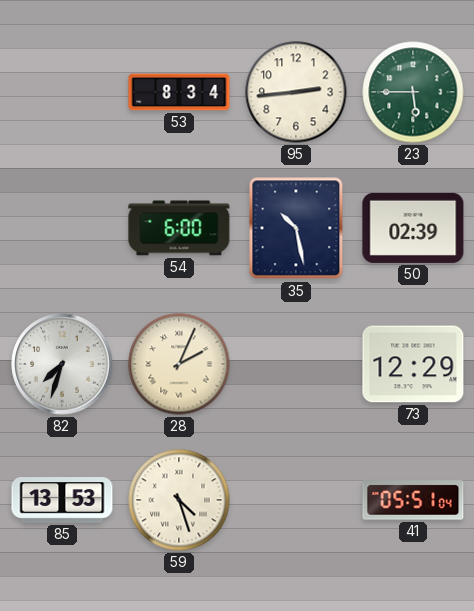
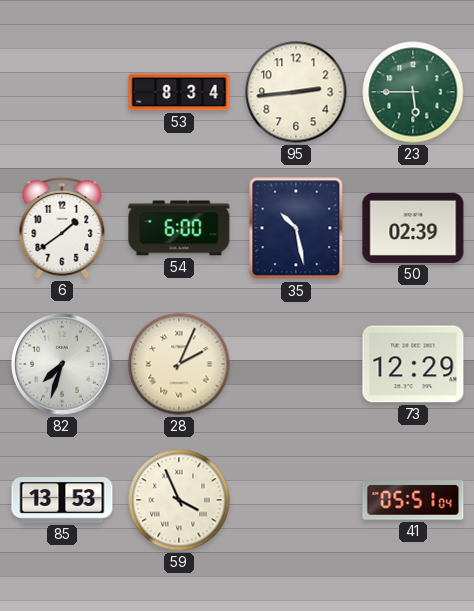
6: none -> 1:39 (62, 228)
59: 4:27 -> 3:56 (179, 500)
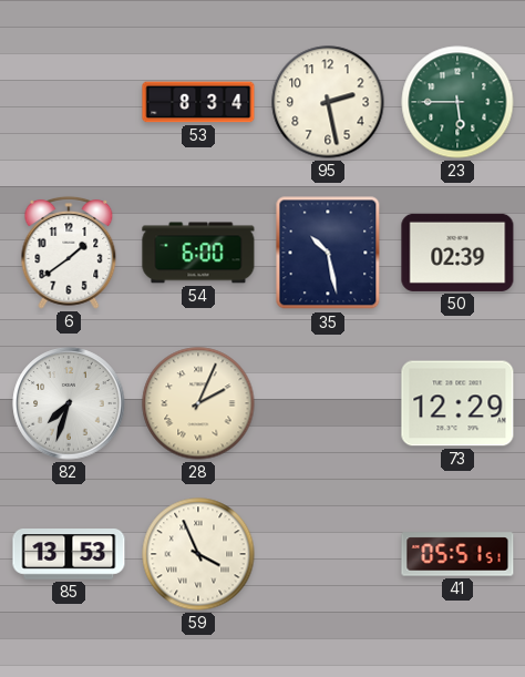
95: 2:44 -> 2:28 (328, 102)
41: 05:51:04 -> 05:51:51 (457, 554)
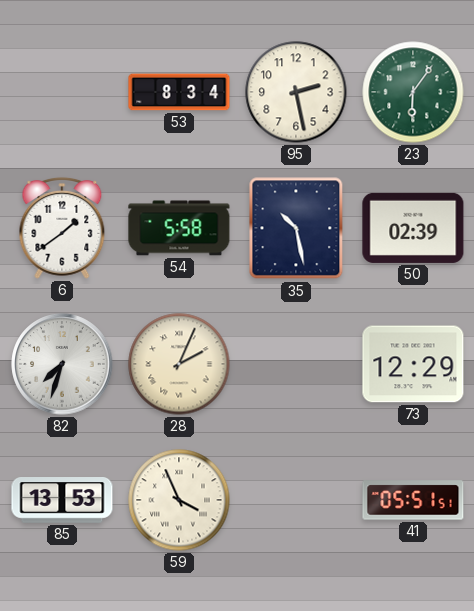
23: 5:45 -> 6:06 (413, 92)
54: 6:00 -> 5:58 (179, 228)
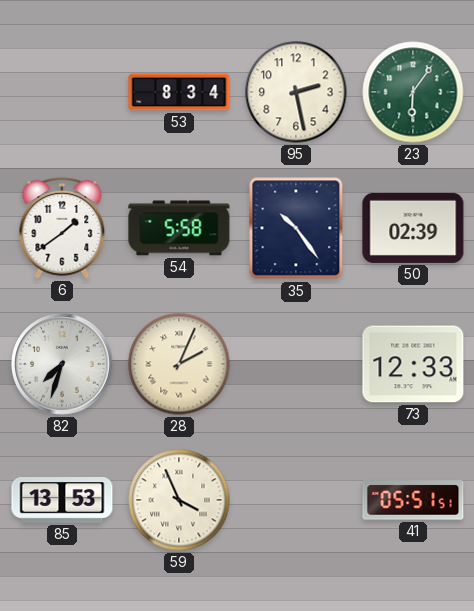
35: 10:28 -> 10:24 (296, 228)
73: 12:29 -> 12:33 (413, 364)
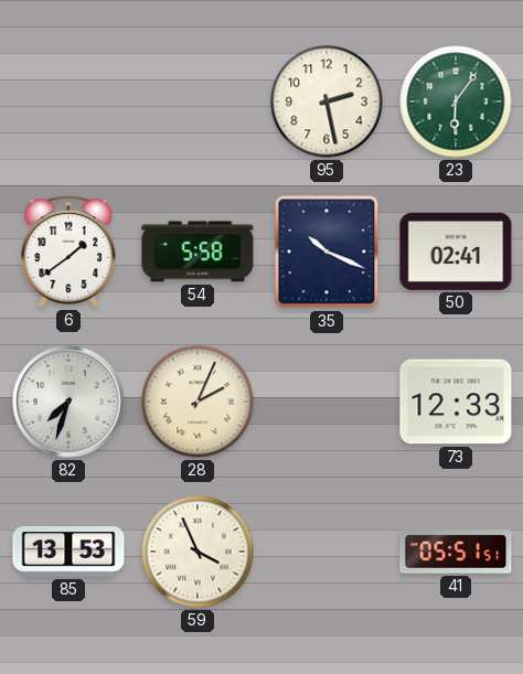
53: 8:34 -> none (179, 92)
35: 10:24 -> 10:19 (327, 252)
50: 02:39 -> 02:41 (456, 252)
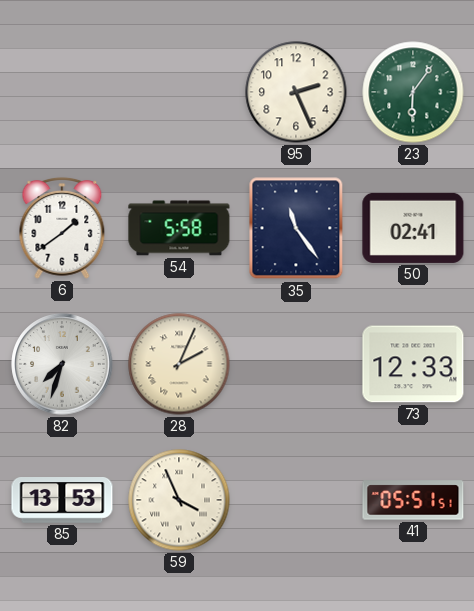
95: 2:28 -> 2:26 (296, 92)
35: 10:19 -> 11:24 (296, 228)
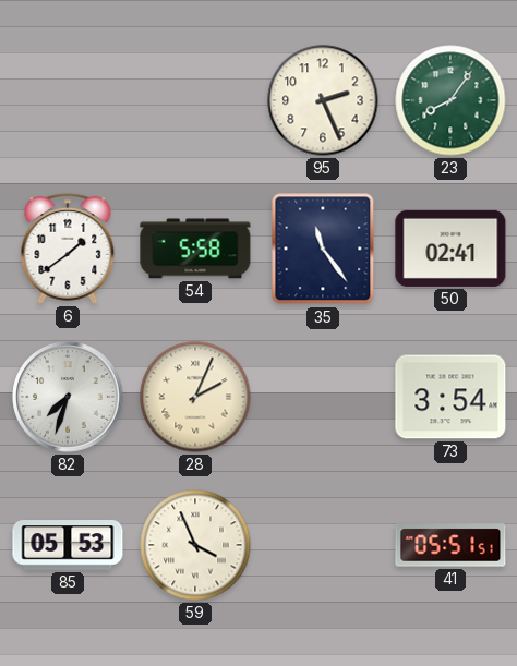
23: 6:06 -> 8:06 (450, 100)
73: 12:33 -> 3:54 (450, 397)
85: 13:53 -> 05:53 (68, 546)
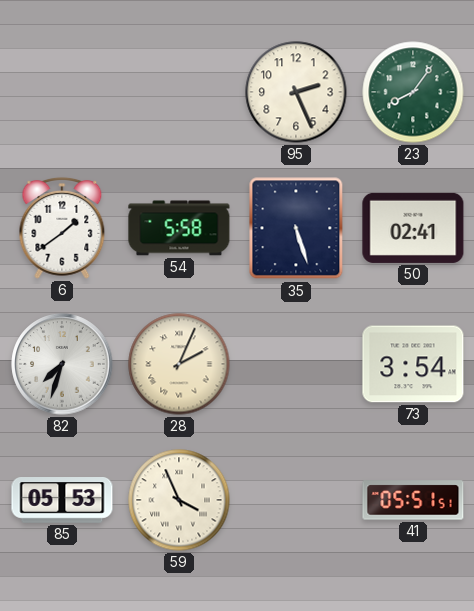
35: 11:24 -> 5:27 (296, 228)
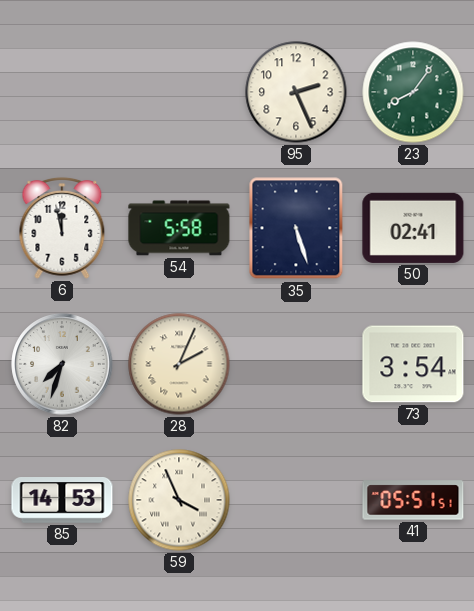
6: 1:39 -> 11:58 (62, 228)
85: 05:53 -> 14:53 (62, 501)
